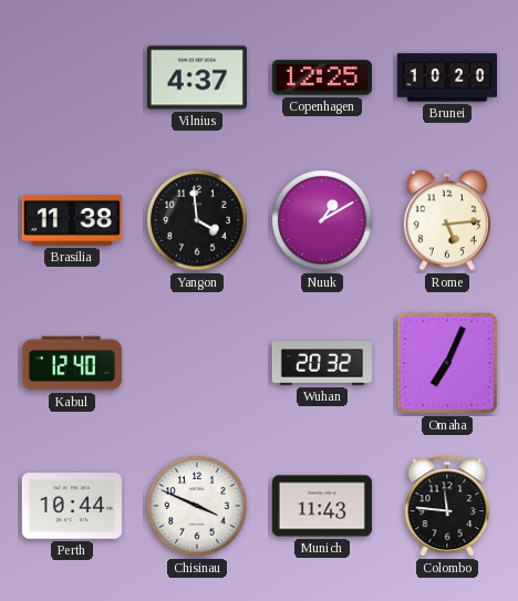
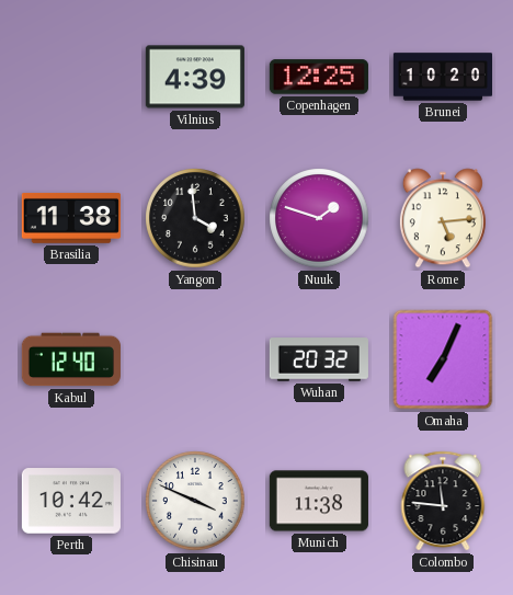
Vilnius: 4:37 -> 4:39 (195, 77)
Nuuk: 1:10 -> 1:48 (319, 218)
Perth: 10:44 -> 10:42 (71, 501)
Munich: 11:43 -> 11:38 (319, 501)
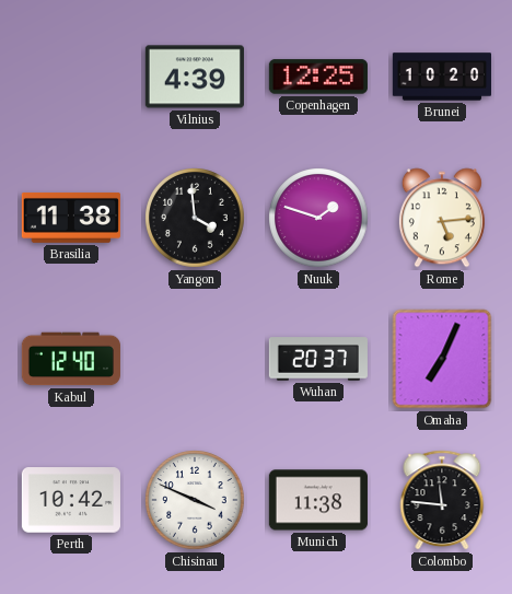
Wuhan: 20:32 -> 20:37 (318, 359)
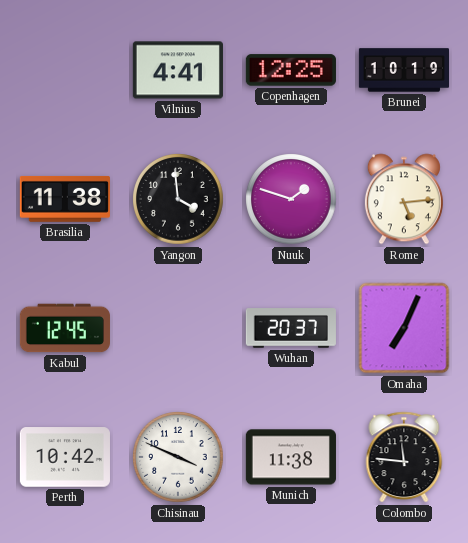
Vilnius: 4:39 -> 4:41 (178, 70)
Brunei: 10:20 -> 10:19 (403, 70)
Kabul: 12:40 -> 12:45 (65, 328)
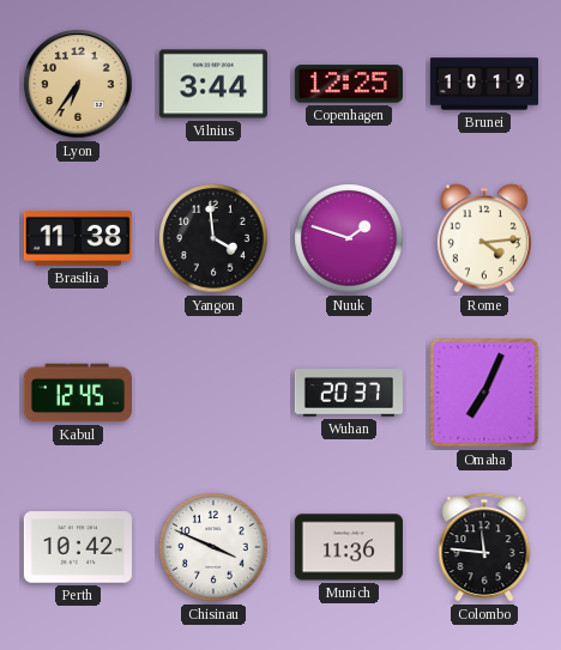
Lyon: none -> 6:36 (78, 84)
Vilnius: 4:41 -> 3:44 (213, 84)
Rome: 5:14 -> 4:14 (484, 238)
Munich: 11:38 -> 11:36 (349, 547)
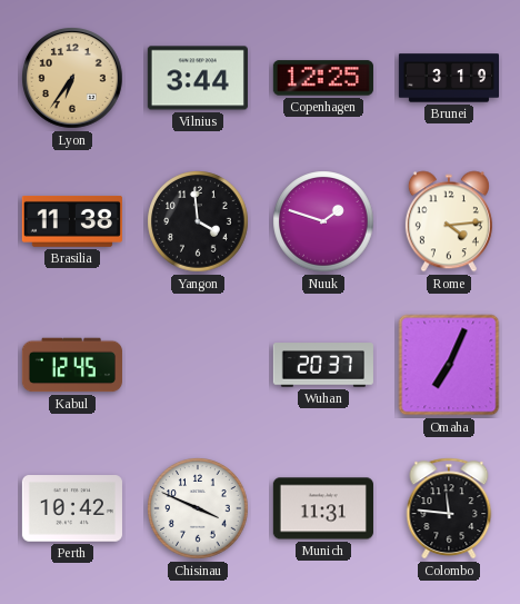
Brunei: 10:19 -> 3:19 (448, 78)
Munich: 11:36 -> 11:31 (323, 508)
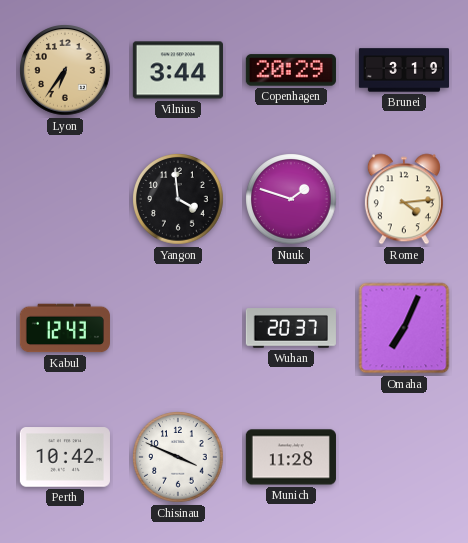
Copenhagen: 12:25 -> 20:29 (291, 70)
Brasilia: 11:38 -> none (72, 221)
Kabul: 12:45 -> 12:43 (65, 328)
Munich: 11:31 -> 11:28 (291, 457)
Colombo: 11:46 -> none (449, 508)
